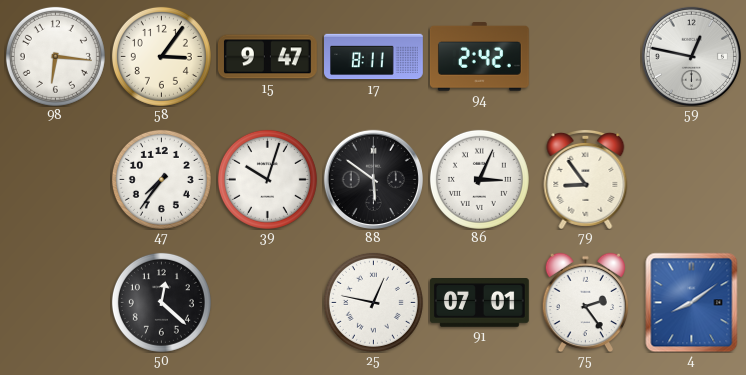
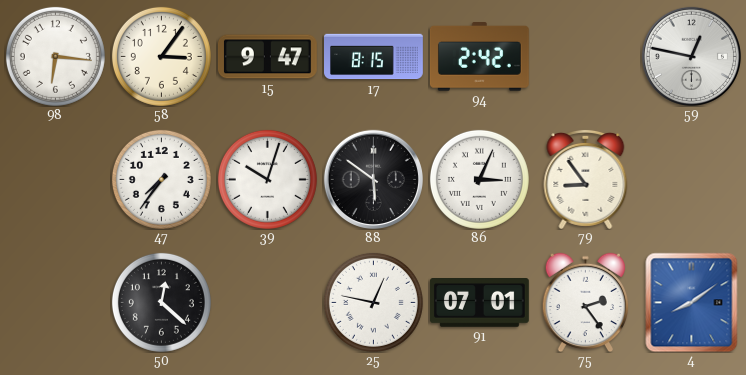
17: 8:11 -> 8:15 (374, 57)
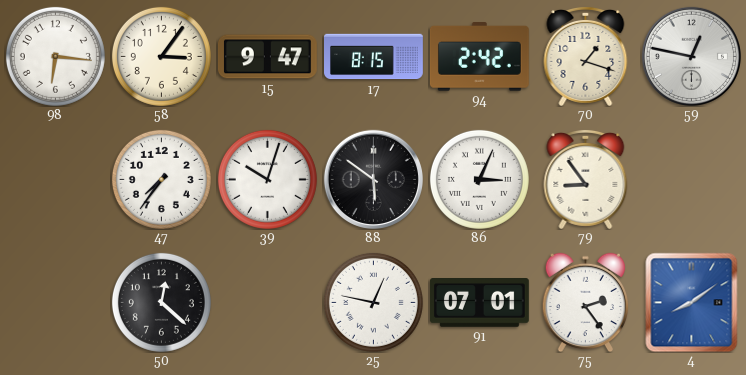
70: none -> 1:18 (586, 56)
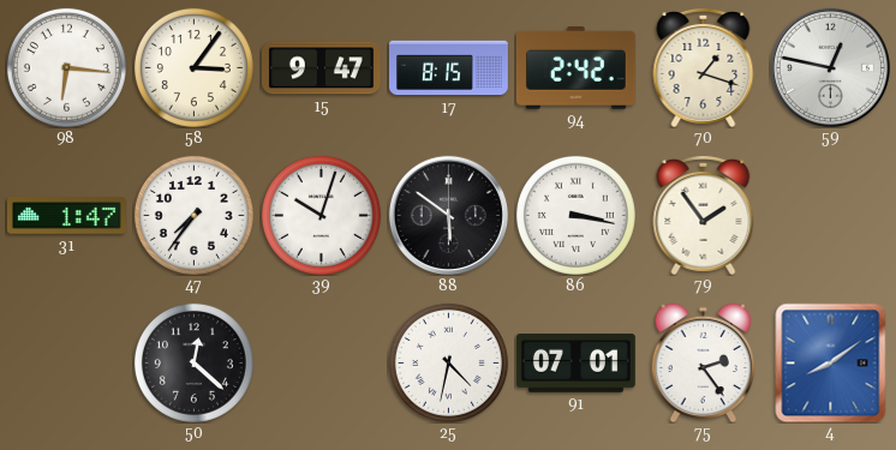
31: none -> 1:47 (66, 216)
86: 3:04 -> 3:17 (575, 215)
79: 8:54 -> 1:54 (704, 215)
25: 12:47 -> 4:32 (448, 362)
